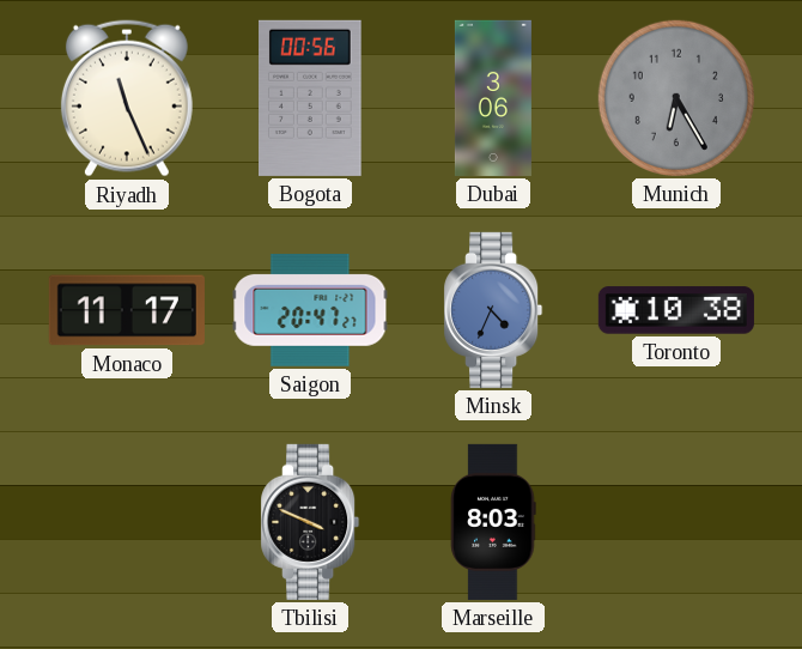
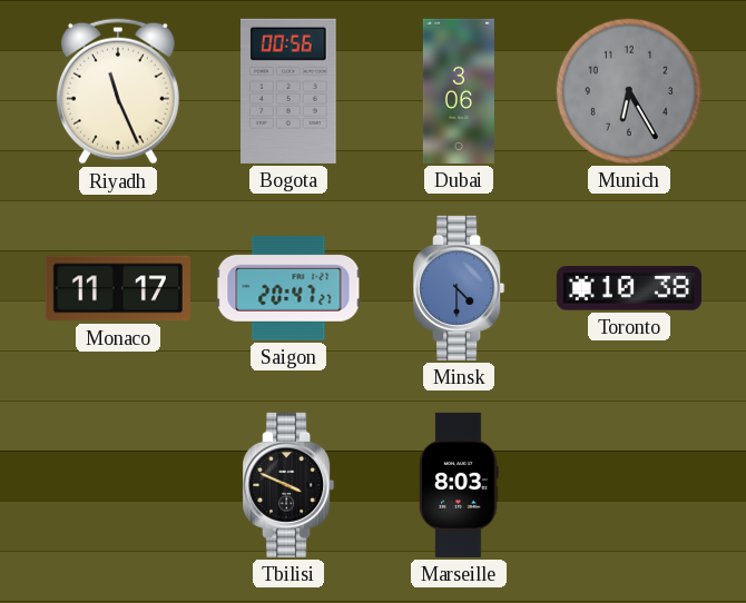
Minsk: 4:34 -> 4:30 (459, 288)
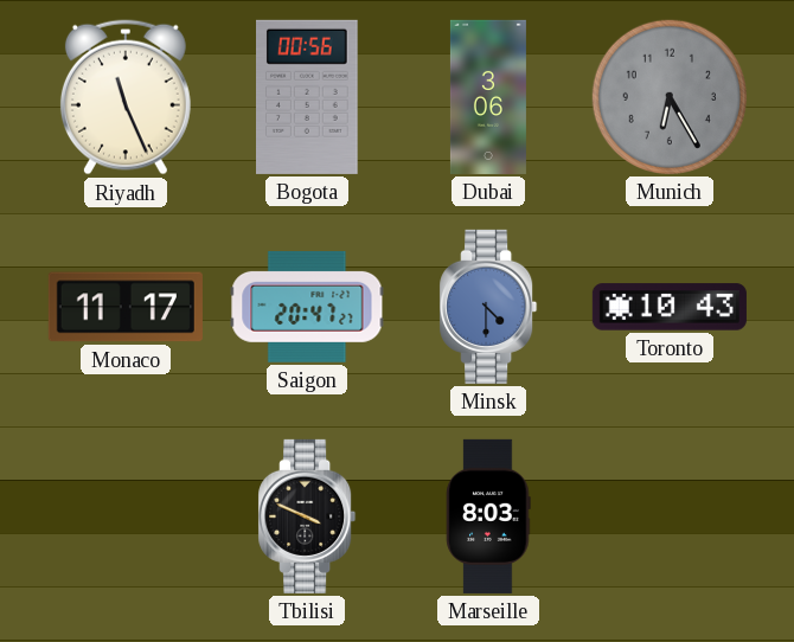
Toronto: 10:38 -> 10:43 (670, 307)
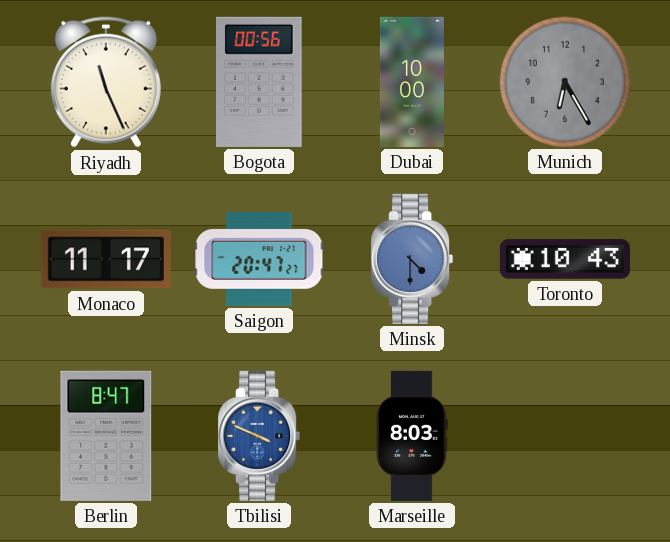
Dubai: 3:06 -> 10:00 (412, 82)
Berlin: none -> 8:47 (106, 436)
Tbilisi dial: black -> blue (259, 436)
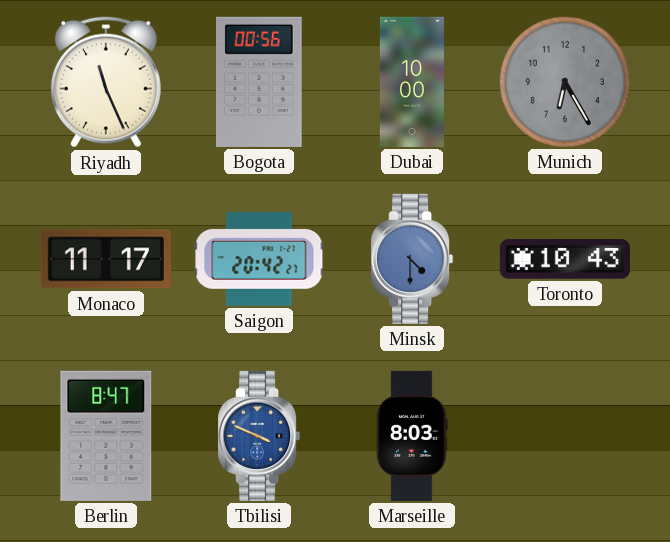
Saigon: 20:47 -> 20:42 (259, 259)
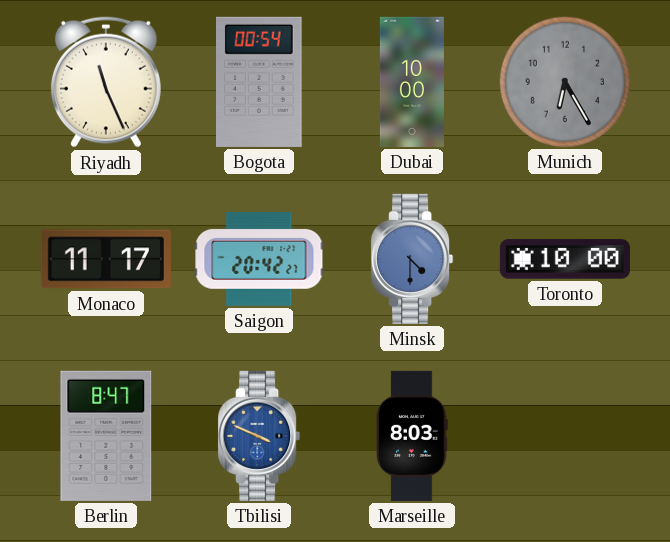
Bogota: 00:56 -> 00:54 (260, 82)
Toronto: 10:43 -> 10:00 (565, 259)
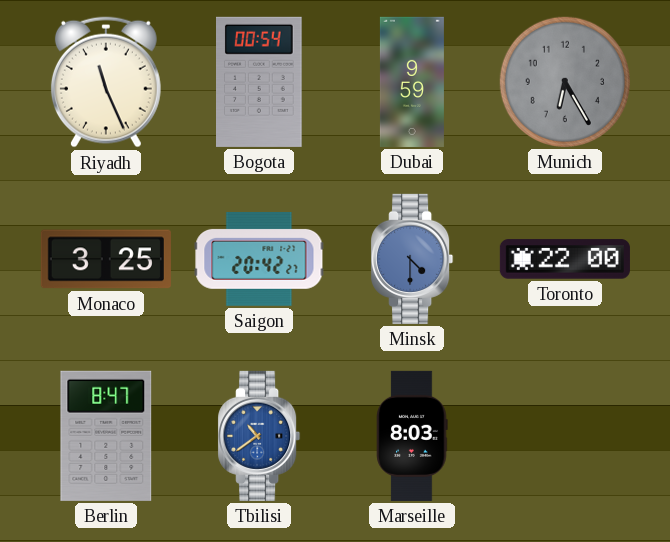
Dubai: 10:00 -> 9:59 (412, 82)
Monaco: 11:17 -> 3:25 (106, 259)
Toronto: 10:00 -> 22:00 (565, 259)
Tbilisi: 3:49 -> 10:39 (259, 436)
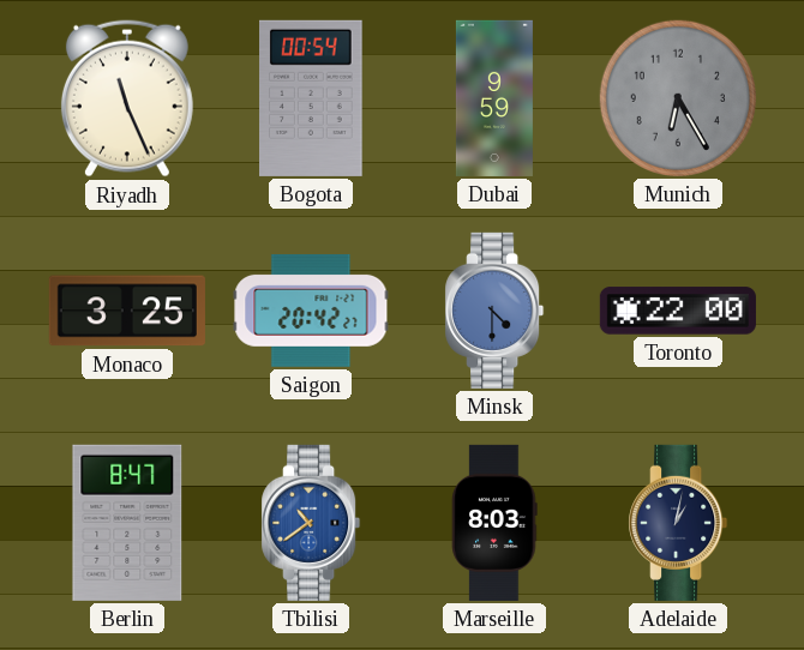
Adelaide: none -> 1:02 (678, 523)
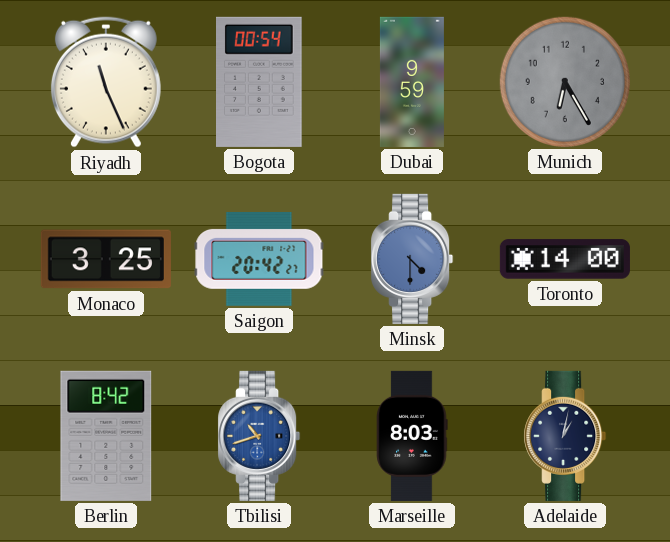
Toronto: 22:00 -> 14:00 (565, 259)
Berlin: 8:47 -> 8:42 (106, 436)
Tbilisi: 10:39 -> 10:42 (259, 436)
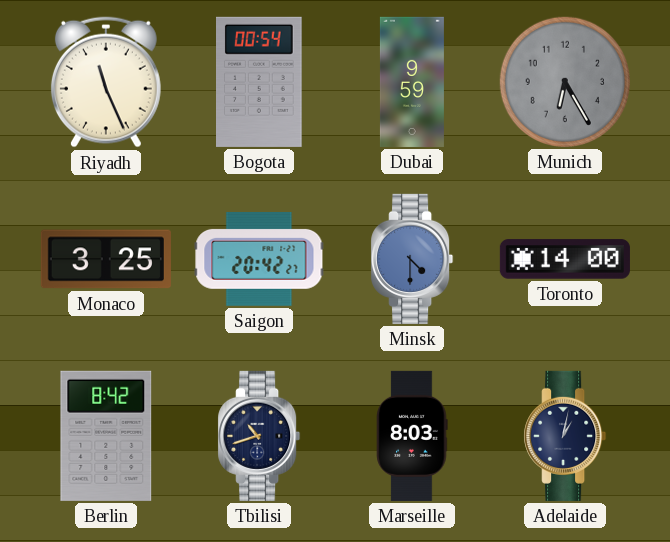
Tbilisi dial: blue -> navy (259, 436)
